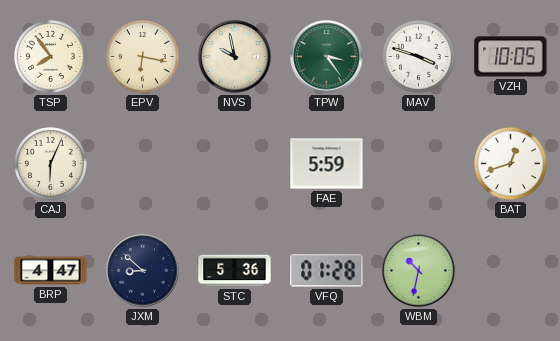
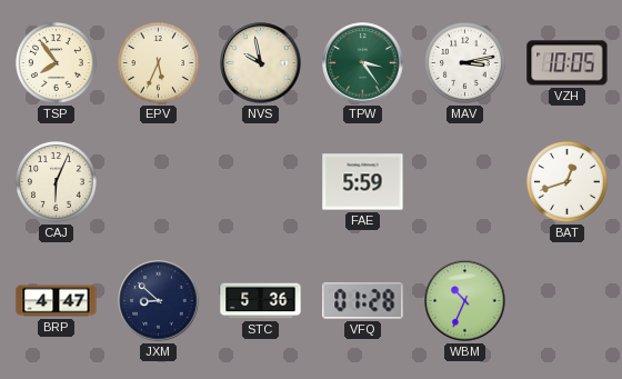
EPV: 6:17 -> 5:34 (159, 62)
MAV: 3:48 -> 3:13 (465, 62)
WBM: 10:32 -> 10:34 (465, 301)
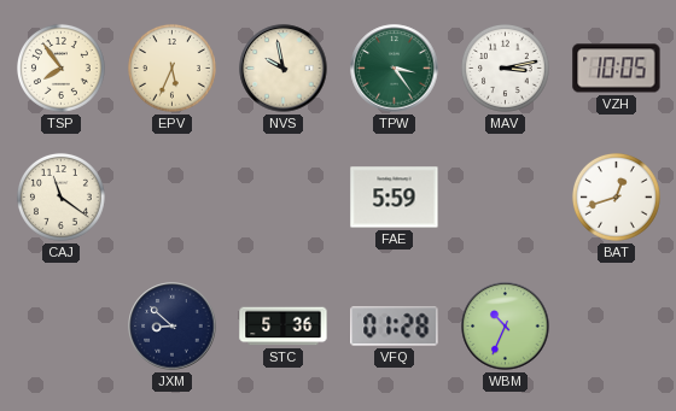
CAJ: 6:04 -> 11:21 (62, 196)
BRP: 4:47 -> none (57, 301)
